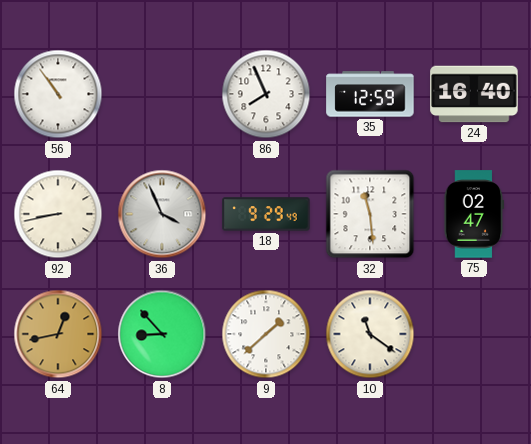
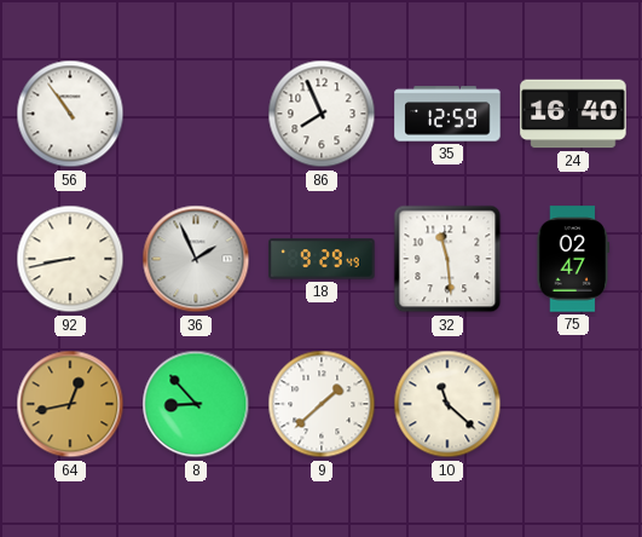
36: 3:56 -> 1:56 (196, 259)
10: 11:21 -> 11:22 (447, 404)
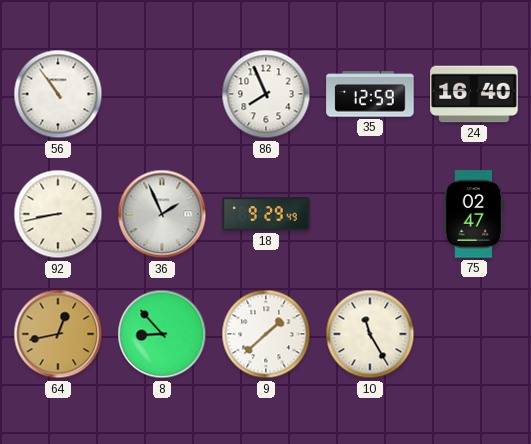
32: 11:29 -> none (447, 259)
10: 11:22 -> 11:25 (370, 334)
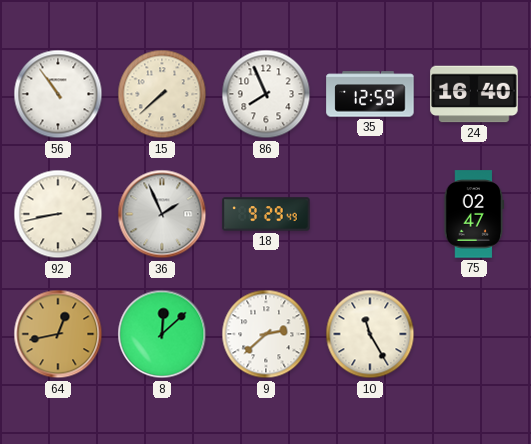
15: none -> 7:38 (162, 94)
8: 8:53 -> 12:08 (162, 334)
9: 1:38 -> 2:38 (266, 334)
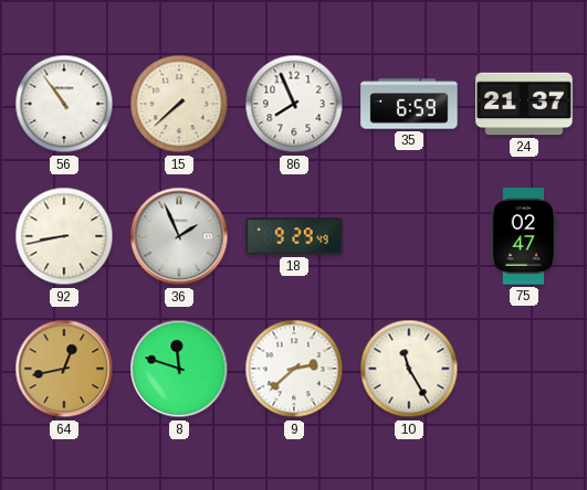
35: 12:59 -> 6:59 (409, 104)
24: 16:40 -> 21:37 (524, 104)
8: 12:08 -> 11:48 (179, 369)
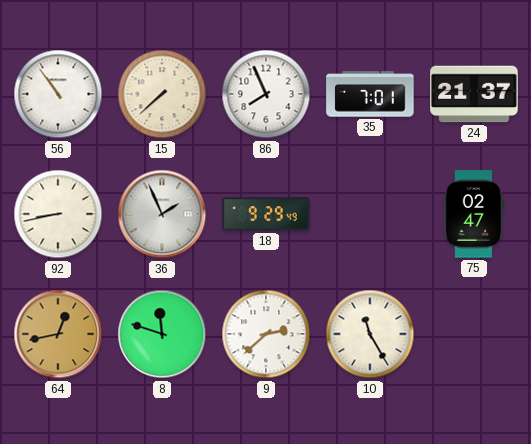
35: 6:59 -> 7:01 (370, 94)
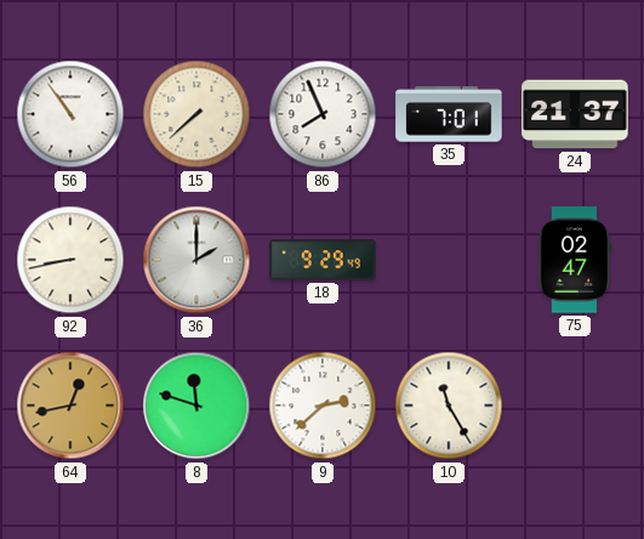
36: 1:56 -> 2:00 (196, 260)
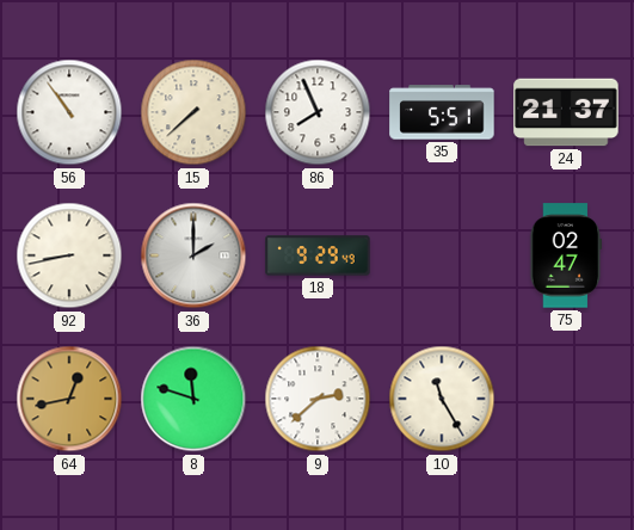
35: 7:01 -> 5:51 (442, 112)
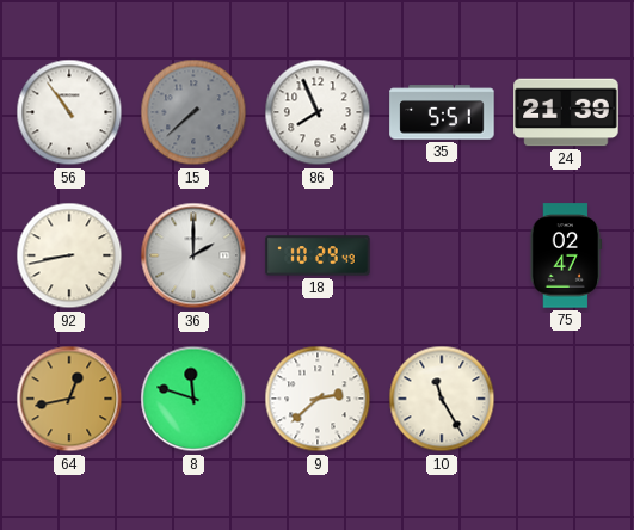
15 dial: cream -> grey (193, 112)
24: 21:37 -> 21:39 (566, 112)
18: 9:29 -> 10:29 (318, 255)
